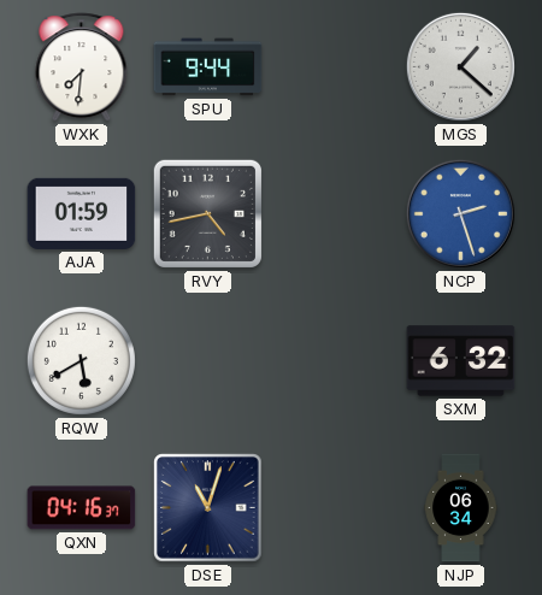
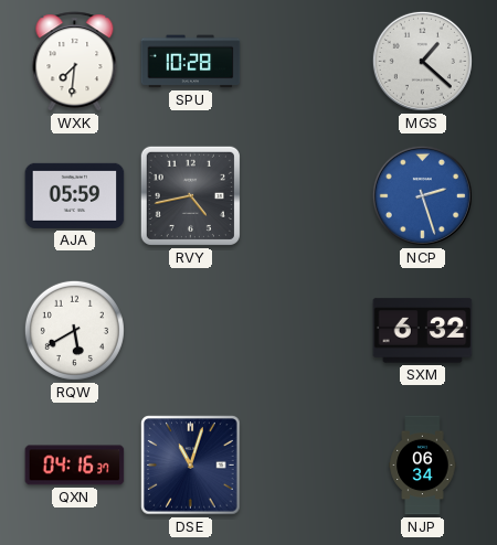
SPU: 9:44 -> 10:28 (191, 62)
AJA: 01:59 -> 05:59 (75, 195)
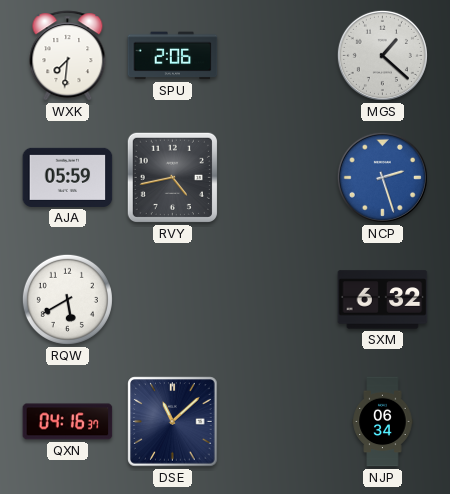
SPU: 10:28 -> 2:06 (173, 56)
DSE: 11:03 -> 11:08 (173, 422)
